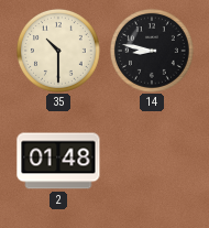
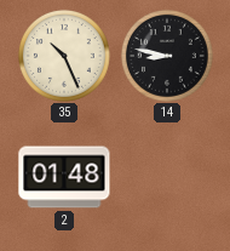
35: 10:30 -> 10:26 (64, 56)
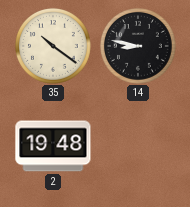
35: 10:26 -> 10:21 (53, 46)
2: 01:48 -> 19:48 (53, 146)
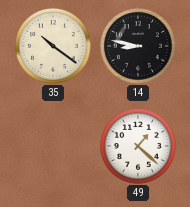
2: 19:48 -> none (53, 146)
49: none -> 1:22 (138, 146)
